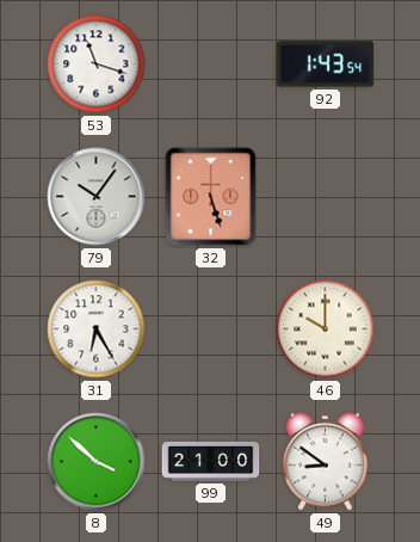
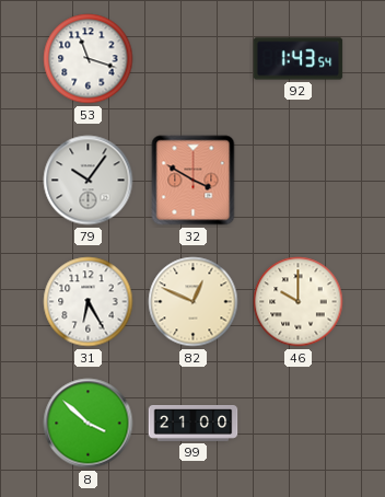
32: 5:27 -> 3:50 (194, 181)
82: none -> 12:49 (194, 302)
49: 8:51 -> none (326, 461)
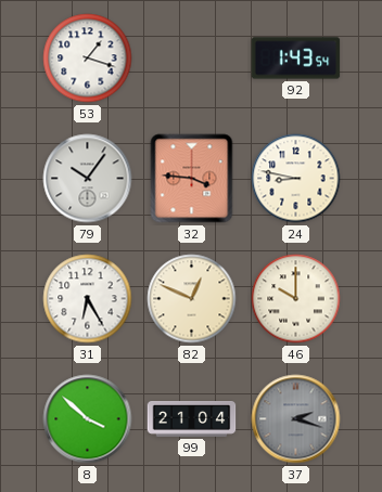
53: 11:18 -> 1:18 (88, 59)
32: 3:50 -> 3:46 (192, 179)
24: none -> 8:47 (296, 179)
99: 21:00 -> 21:04 (192, 419)
37: none -> 2:18 (296, 419)
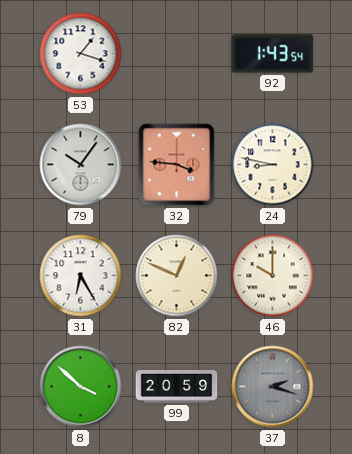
99: 21:04 -> 20:59 (177, 387)
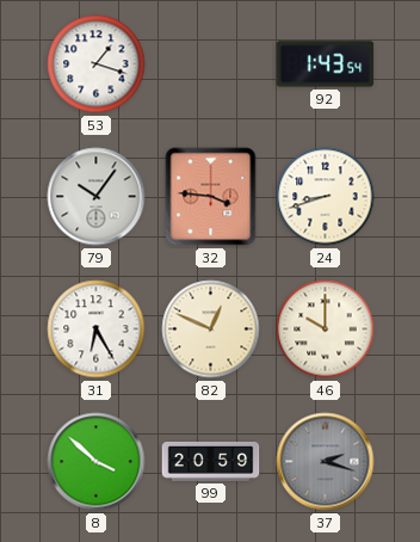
24: 8:47 -> 8:42 (326, 197)
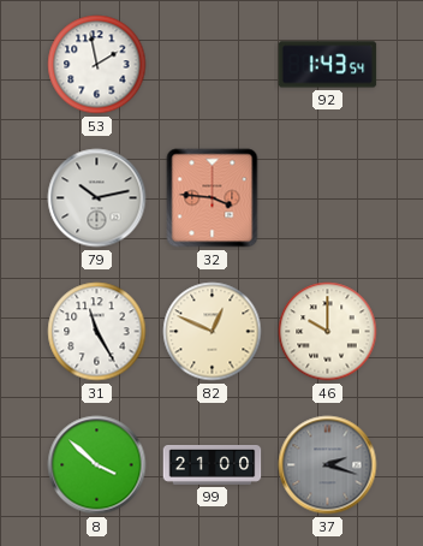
53: 1:18 -> 1:58 (97, 65)
79: 10:06 -> 10:13 (97, 198)
24: 8:42 -> none (326, 197)
31: 6:25 -> 11:25 (97, 332)
99: 20:59 -> 21:00 (213, 465)
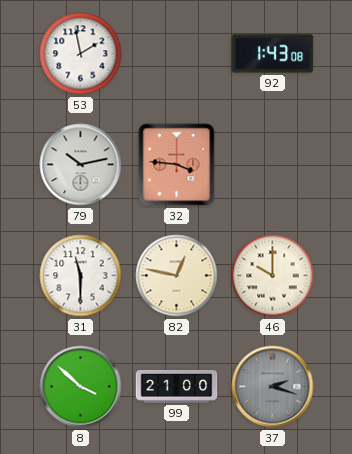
92: 1:43:54 -> 1:43:08 (273, 54)
31: 11:25 -> 11:30 (81, 276)
82: 12:49 -> 12:47 (177, 276)
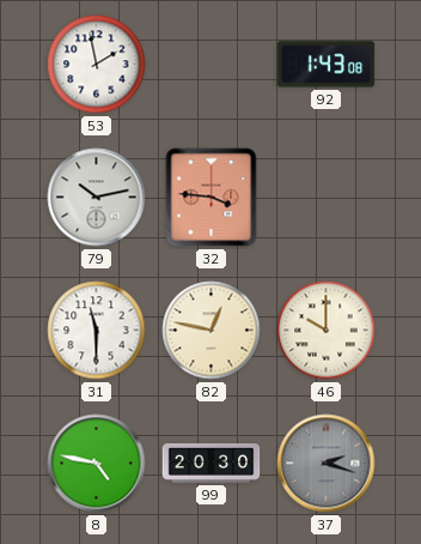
8: 3:52 -> 4:47 (97, 464)
99: 21:00 -> 20:30 (212, 464)
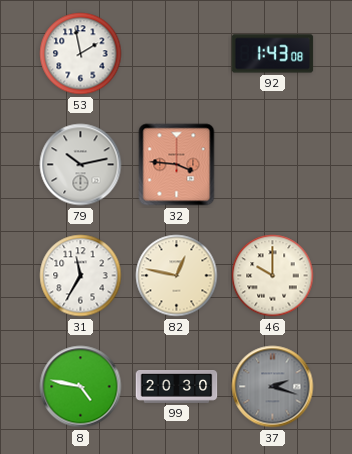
31: 11:30 -> 11:35 (81, 276)
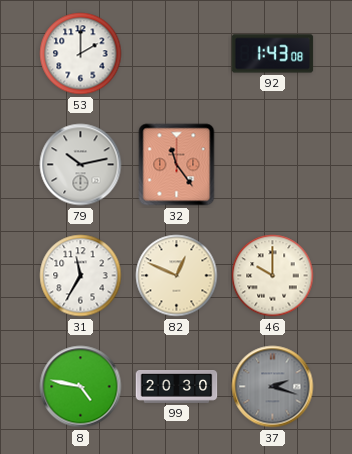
53: 1:58 -> 2:00 (81, 54)
32: 3:46 -> 11:24 (177, 165)
82: 12:47 -> 12:49 (177, 276)
